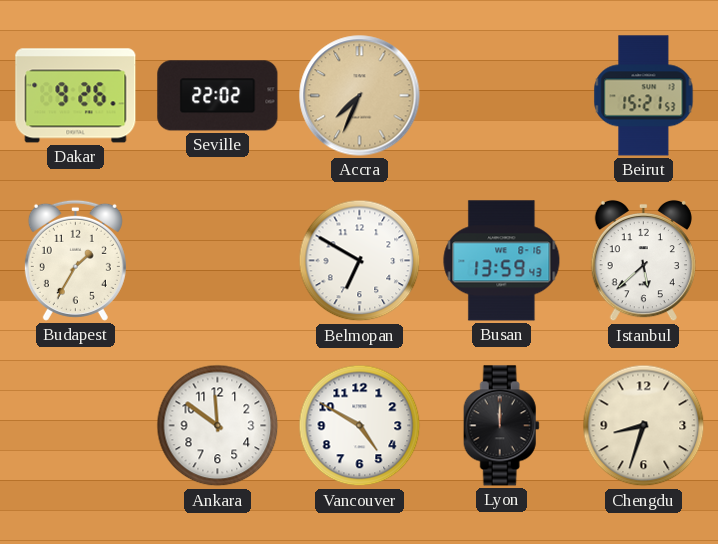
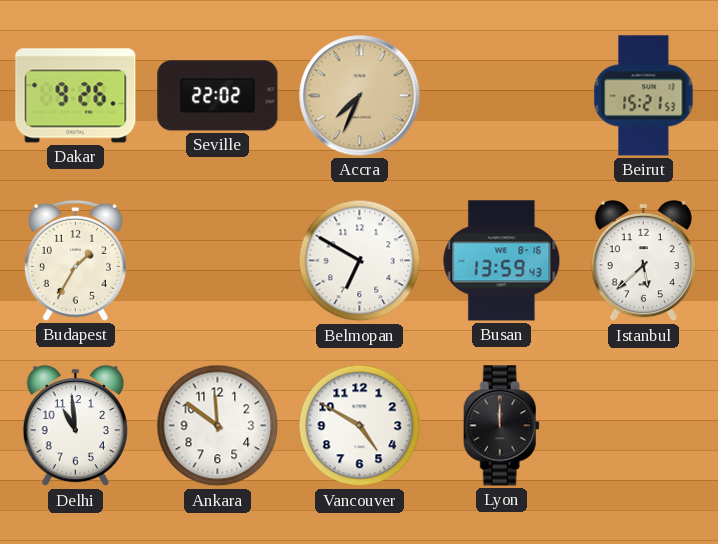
Delhi: none -> 10:59 (75, 426)
Chengdu: 8:33 -> none (644, 426)
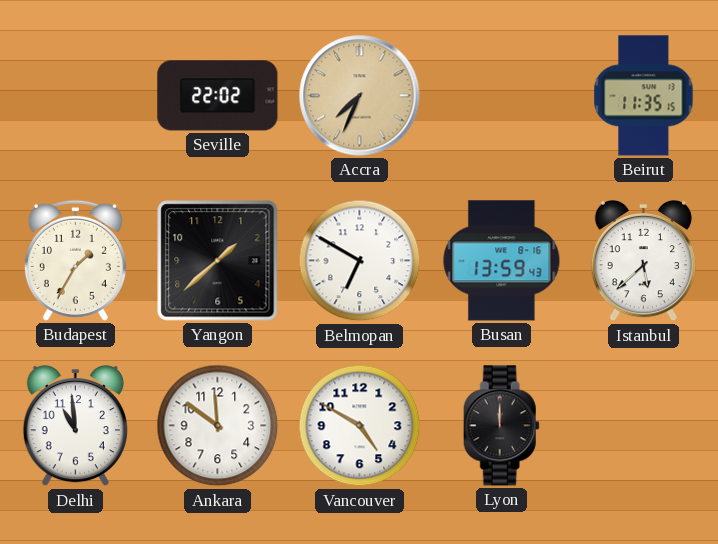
Dakar: 9:26 -> none (76, 96)
Beirut: 15:21 -> 11:35 (644, 96)
Yangon: none -> 1:38 (218, 261)
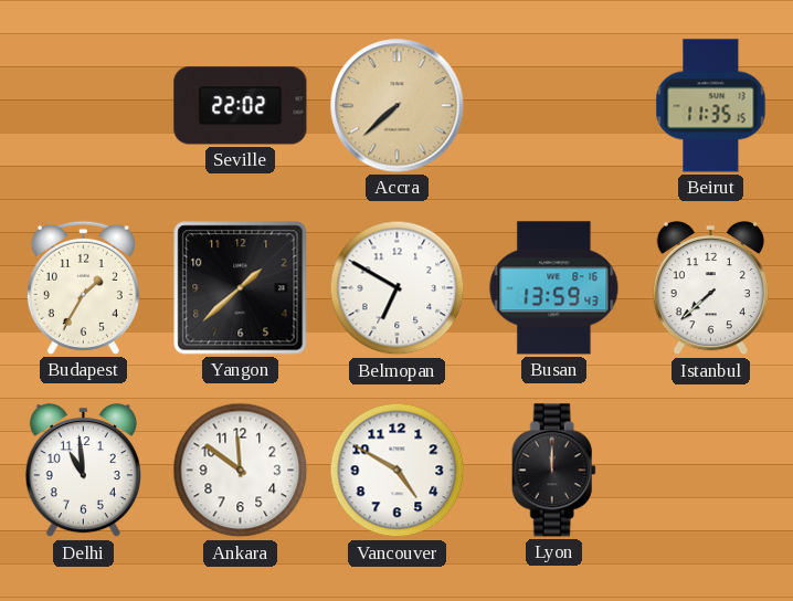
Accra: 7:34 -> 7:38 (398, 106)
Istanbul: 5:38 -> 7:38 (710, 288)
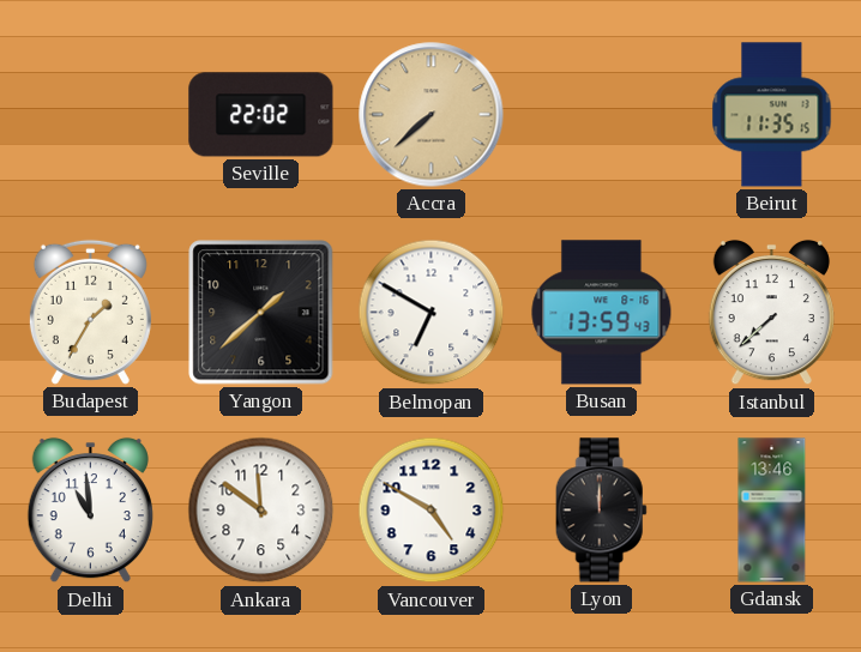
Gdansk: none -> 13:46 (772, 511)
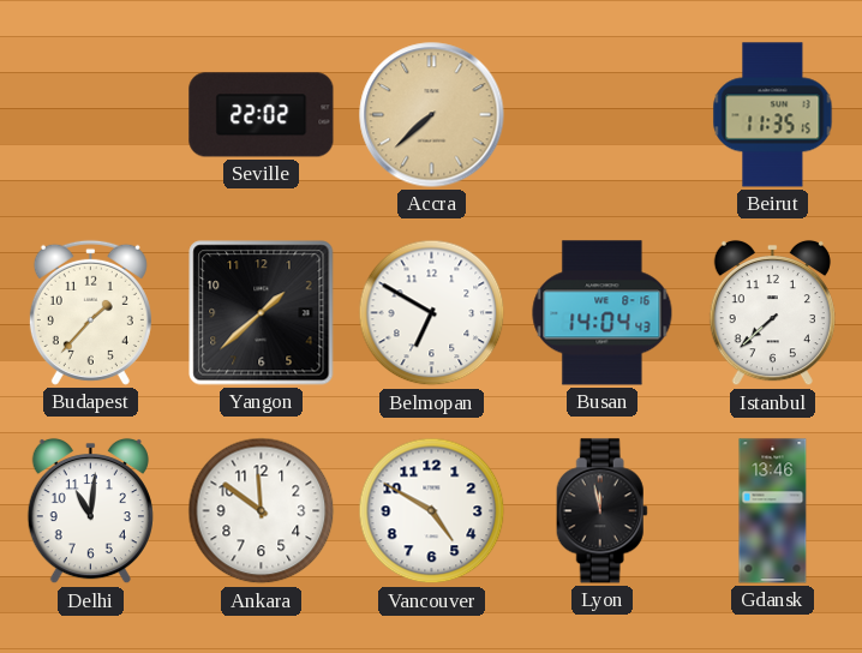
Budapest: 1:35 -> 1:37 (90, 312)
Busan: 13:59 -> 14:04 (603, 313)
Delhi: 10:59 -> 11:01 (90, 511)
Lyon: 12:00 -> 11:58 (601, 511)
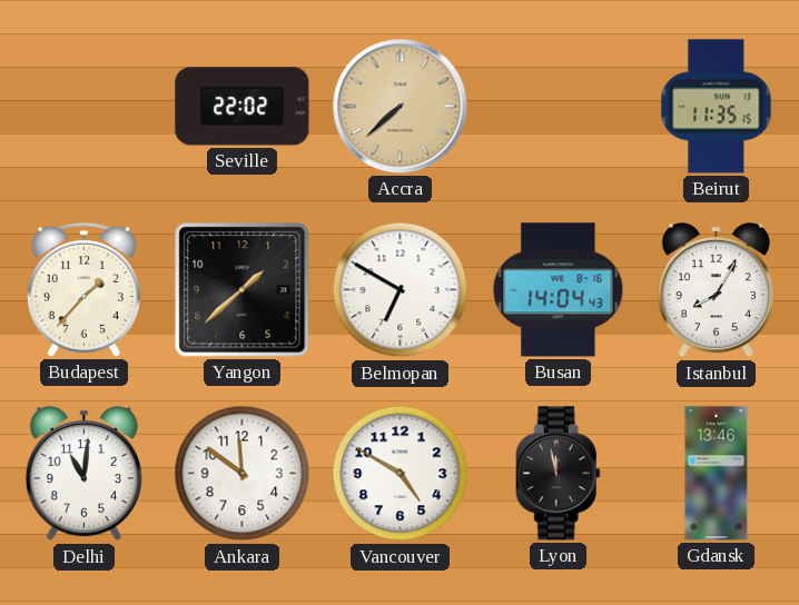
Istanbul: 7:38 -> 8:05 (716, 290)
